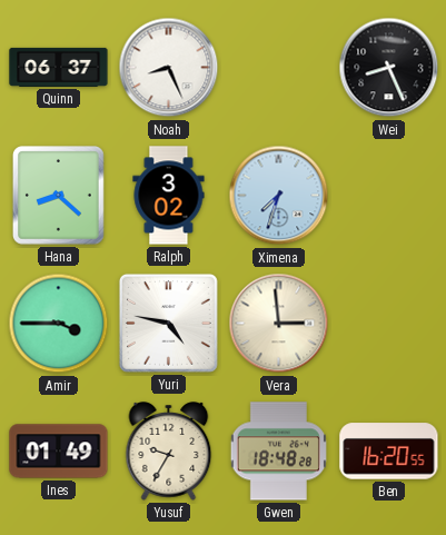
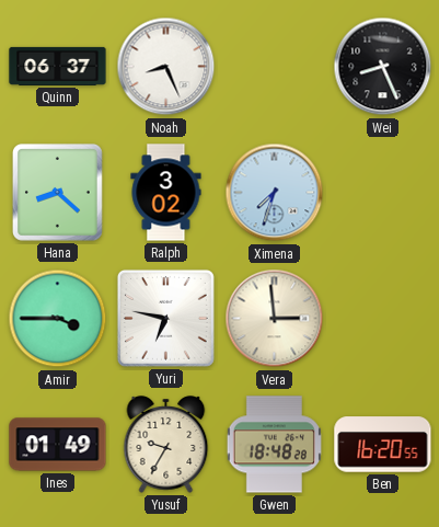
Yuri: 4:47 -> 6:47 (165, 318)
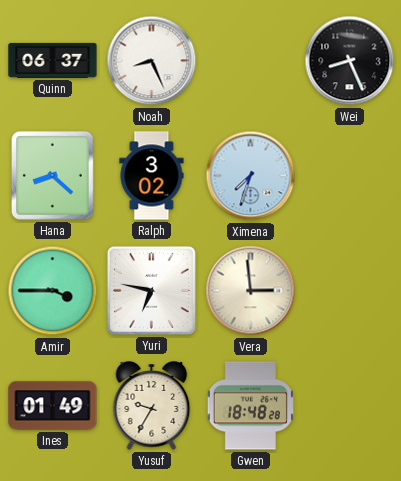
Ben: 16:20 -> none (383, 445)
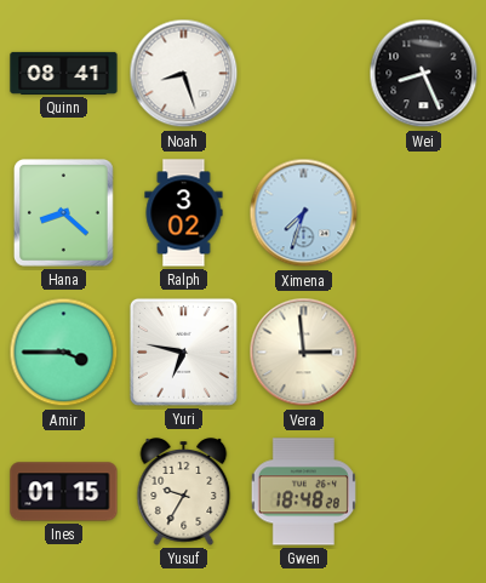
Quinn: 06:37 -> 08:41 (64, 73)
Noah: 8:26 -> 8:27 (184, 74)
Ines: 01:49 -> 01:15 (64, 492)
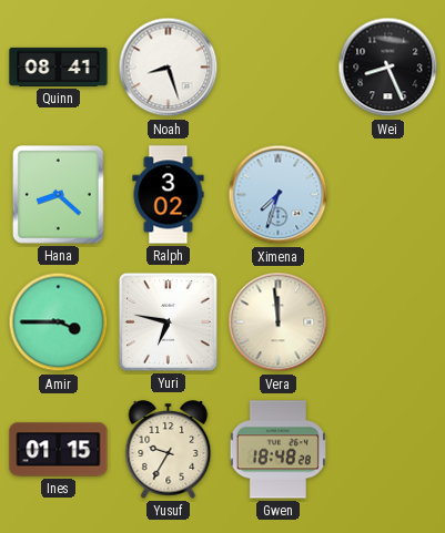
Vera: 2:59 -> 11:59 (279, 322)
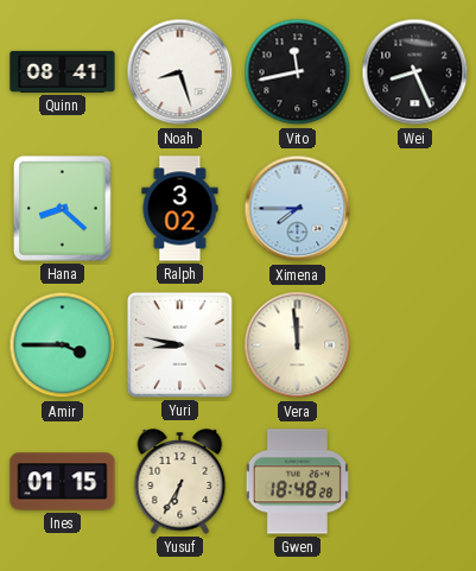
Vito: none -> 11:43 (298, 72)
Ximena: 7:33 -> 7:45 (298, 209)
Yuri: 6:47 -> 8:47 (179, 344)
Yusuf: 9:35 -> 6:35 (180, 482)
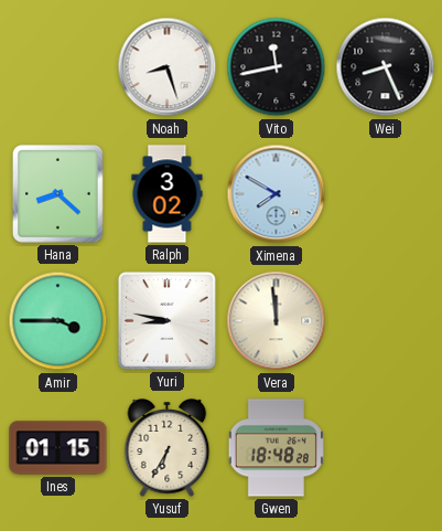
Quinn: 08:41 -> none (63, 71)
Ximena: 7:45 -> 7:50 (277, 194)
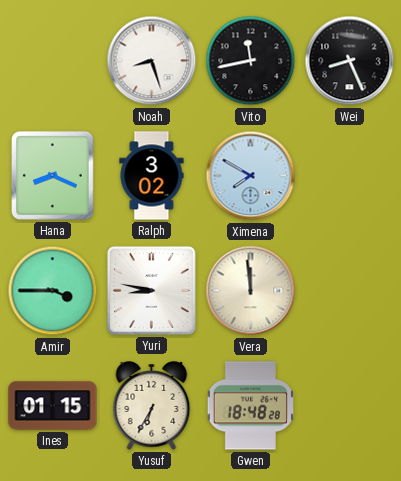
Hana: 8:22 -> 8:19 (53, 176)
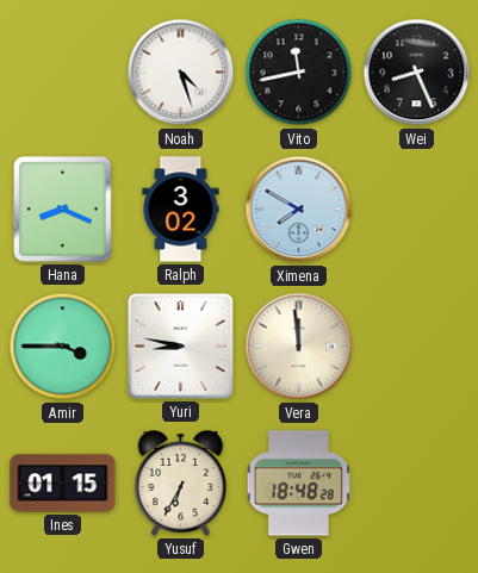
Noah: 8:27 -> 4:27 (181, 73)
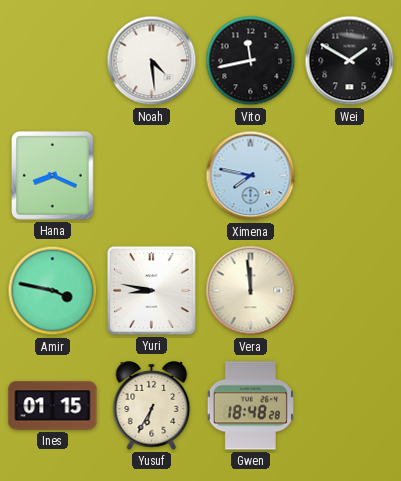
Noah: 4:27 -> 4:29 (152, 61)
Wei: 8:26 -> 1:50 (350, 61)
Ralph: 3:02 -> none (181, 210)
Ximena: 7:50 -> 7:47 (251, 176)
Amir: 3:45 -> 3:47 (53, 291)
